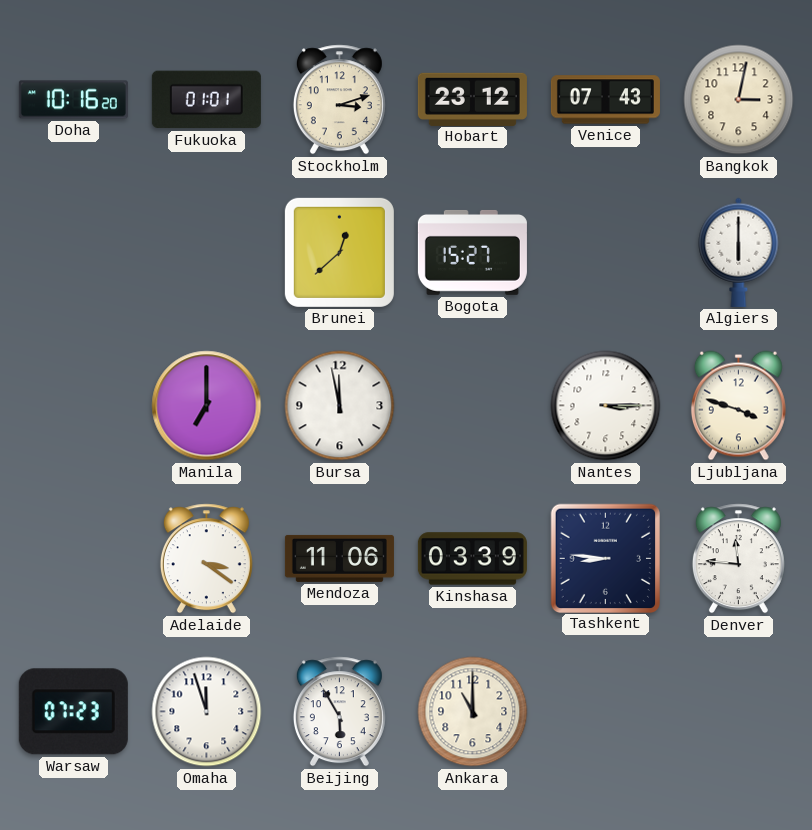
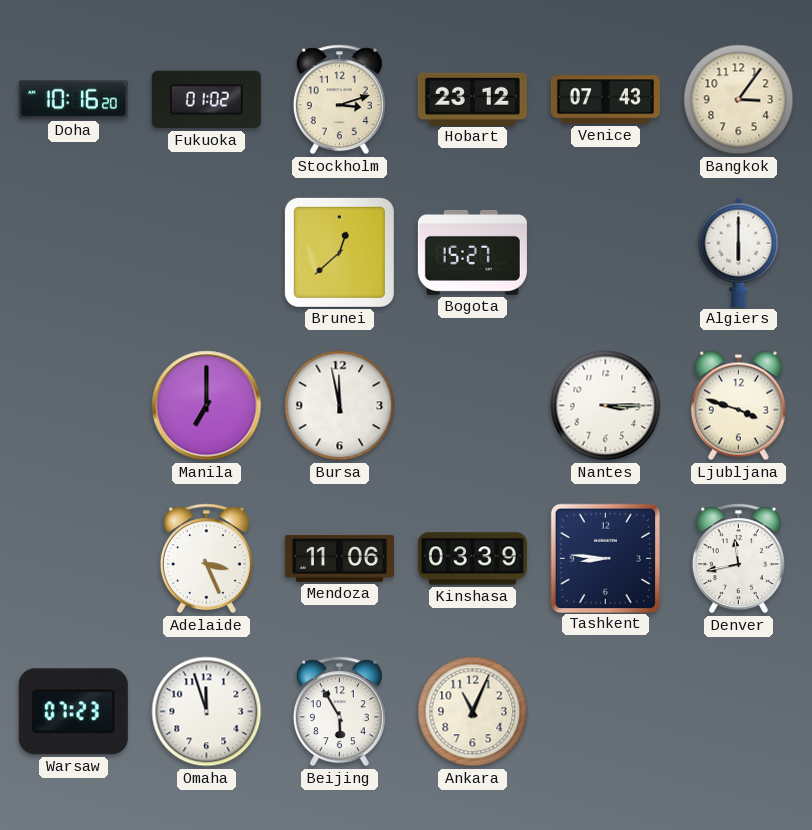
Fukuoka: 01:01 -> 01:02 (206, 100)
Bangkok: 3:02 -> 3:06 (739, 100)
Adelaide: 3:21 -> 3:26 (206, 559)
Denver: 11:46 -> 11:43 (738, 559)
Ankara: 11:00 -> 11:04 (473, 712)
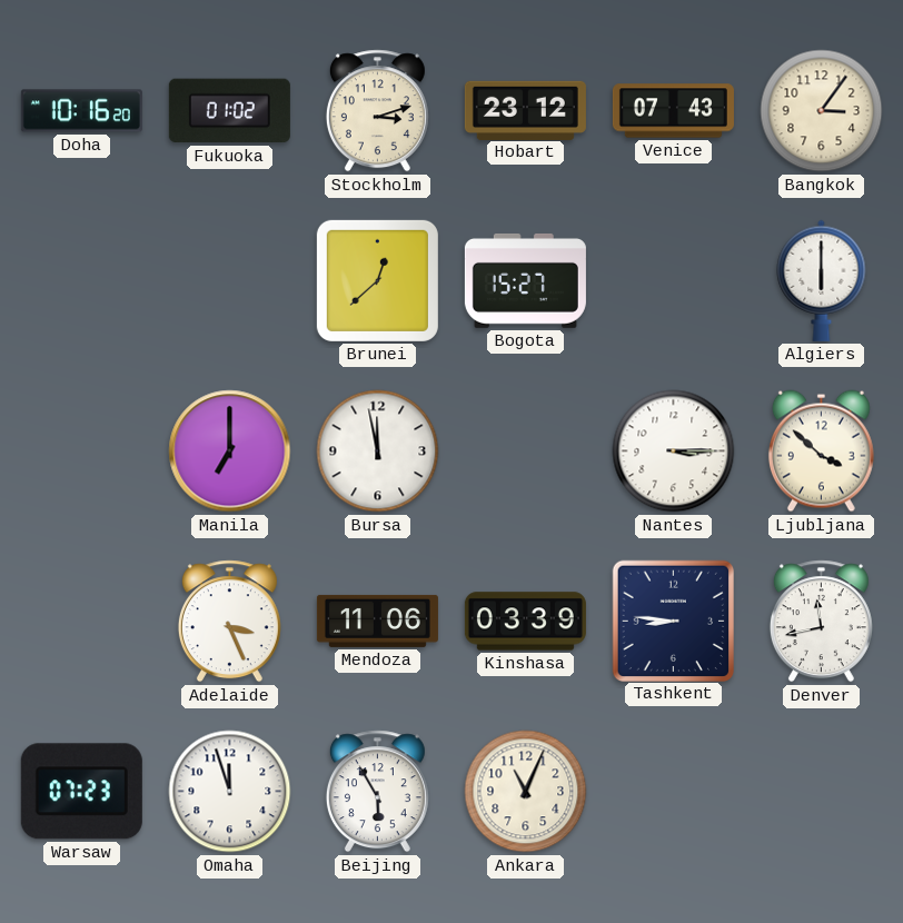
Ljubljana: 3:48 -> 3:52 (821, 451)
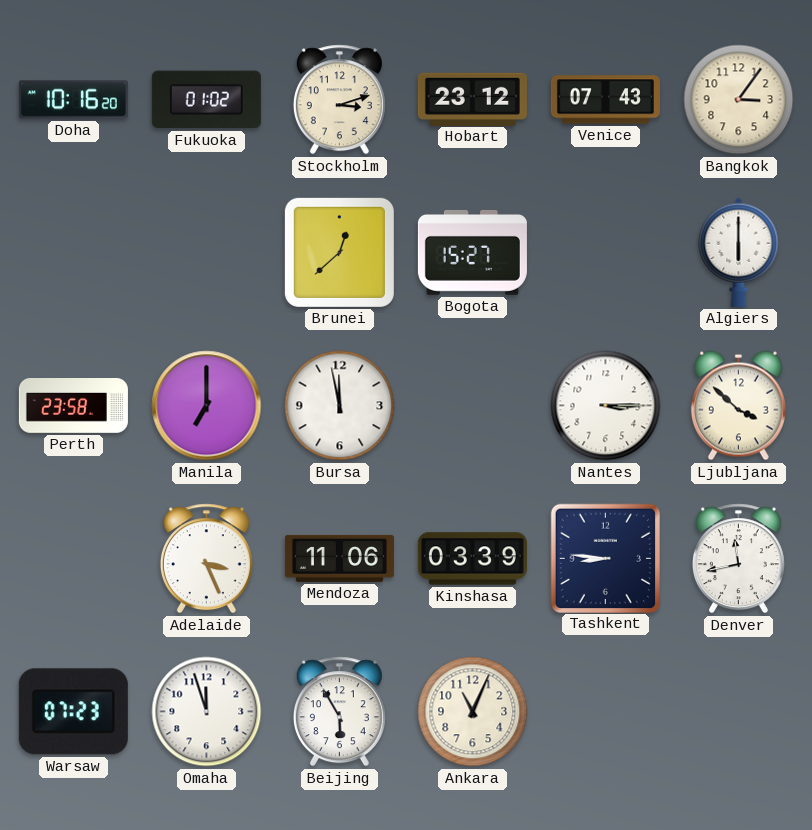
Perth: none -> 23:58 (73, 406)
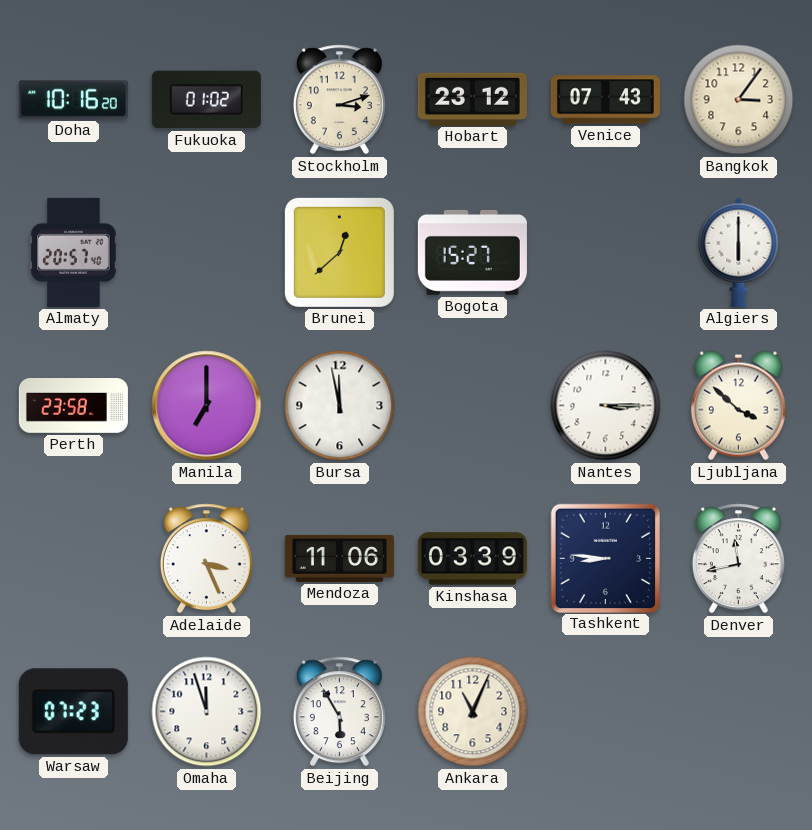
Almaty: none -> 20:57 (74, 252)
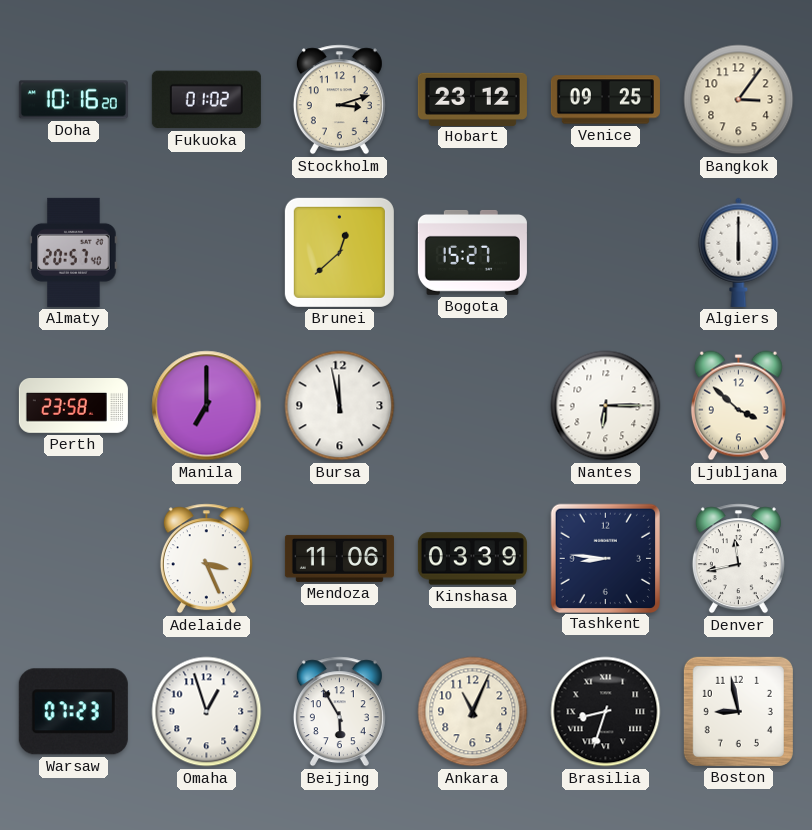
Venice: 07:43 -> 09:25 (605, 100)
Nantes: 3:15 -> 6:15 (606, 406)
Omaha: 11:57 -> 12:57 (207, 712)
Brasilia: none -> 8:33 (606, 712)
Boston: none -> 8:58 (738, 711)
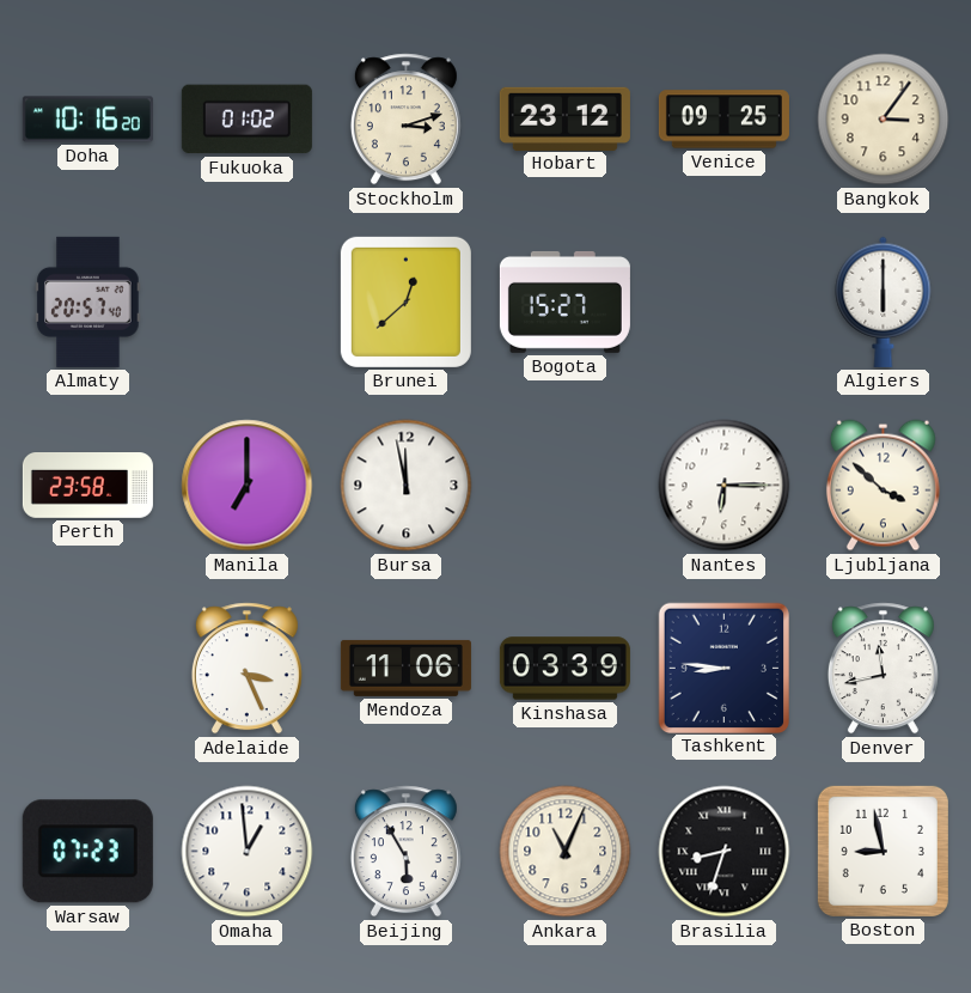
Omaha: 12:57 -> 12:59 (248, 852)
